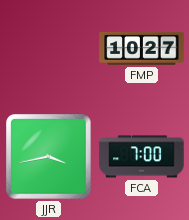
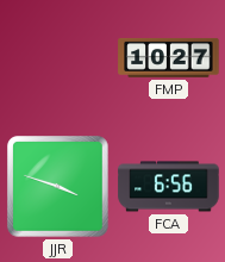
JJR: 3:43 -> 3:48 (58, 187)
FCA: 7:00 -> 6:56 (169, 187)
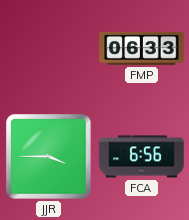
FMP: 10:27 -> 06:33 (142, 48)
JJR: 3:48 -> 3:45 (49, 157)
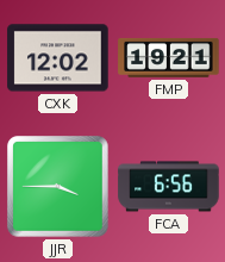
CXK: none -> 12:02 (58, 58)
FMP: 06:33 -> 19:21 (169, 57)
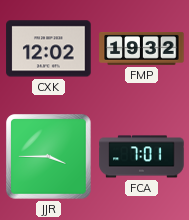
FMP: 19:21 -> 19:32 (142, 48)
FCA: 6:56 -> 7:01 (142, 157)
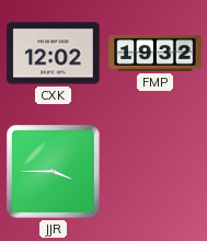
FCA: 7:01 -> none (142, 157)
